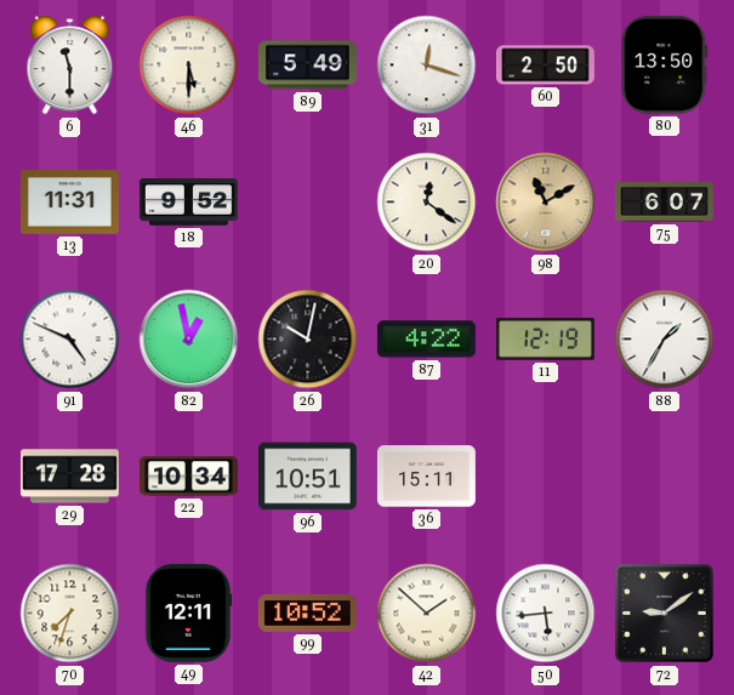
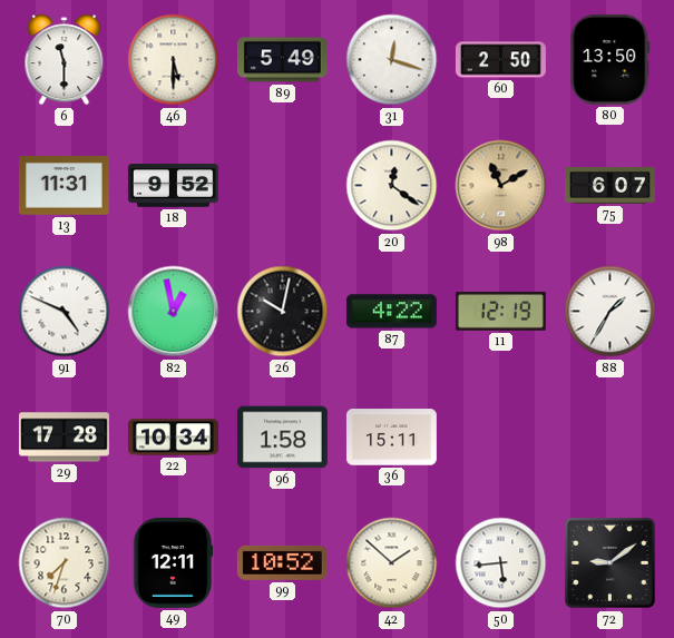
96: 10:51 -> 1:58 (282, 438)
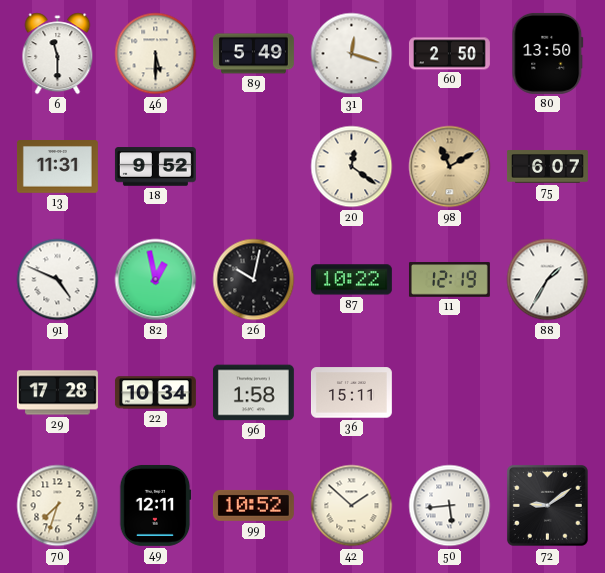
87: 4:22 -> 10:22 (351, 280)
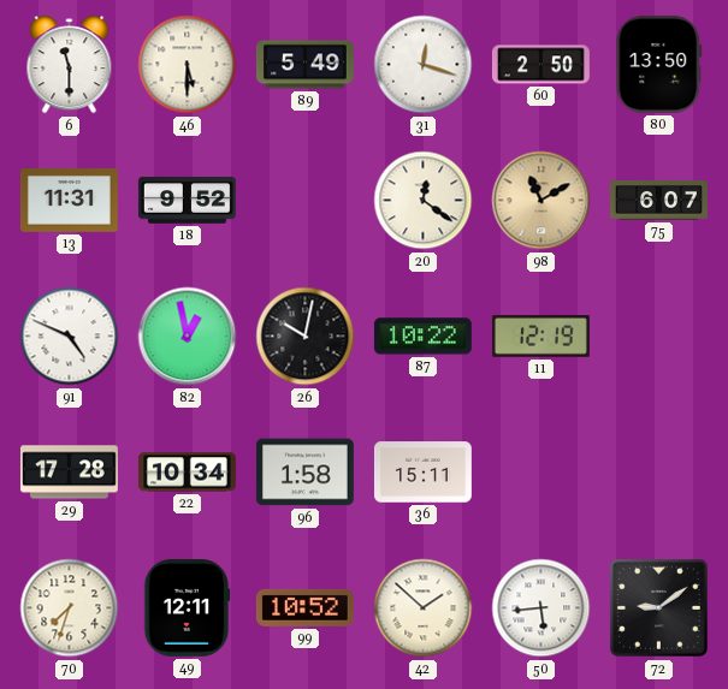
88: 1:35 -> none (548, 280)
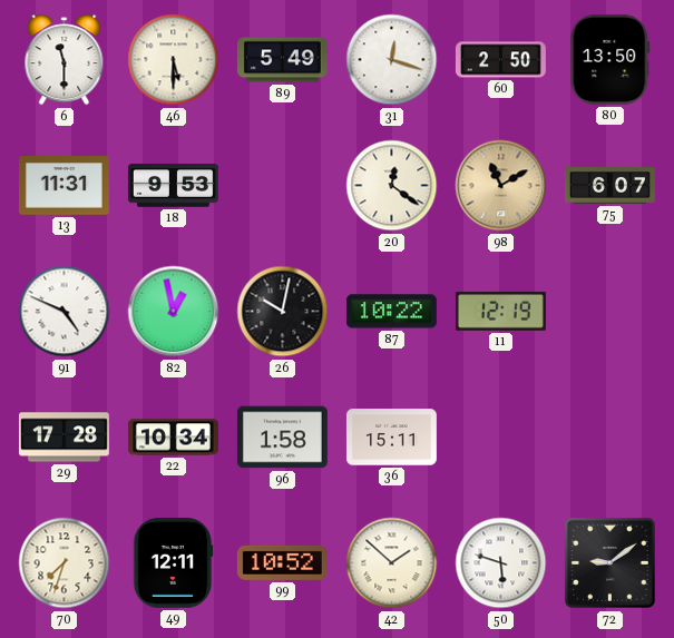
18: 9:52 -> 9:53 (173, 186)
50: 5:44 -> 5:48 (501, 563)
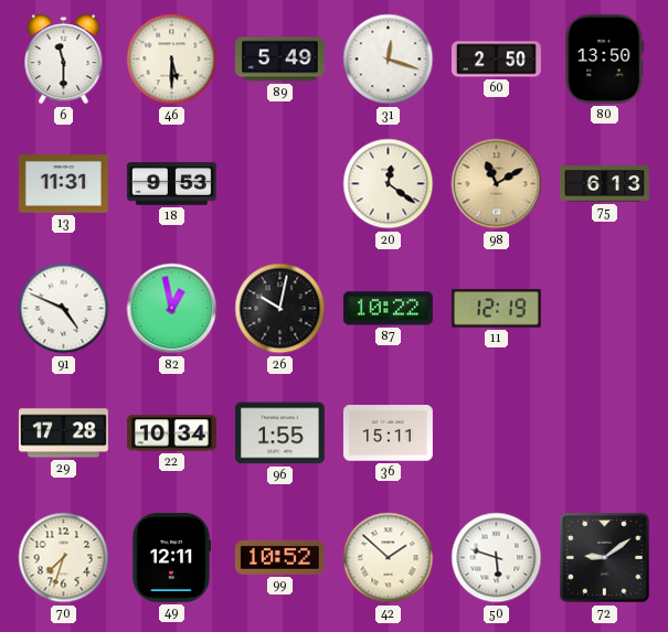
75: 6:07 -> 6:13 (604, 184)
96: 1:58 -> 1:55 (279, 433)
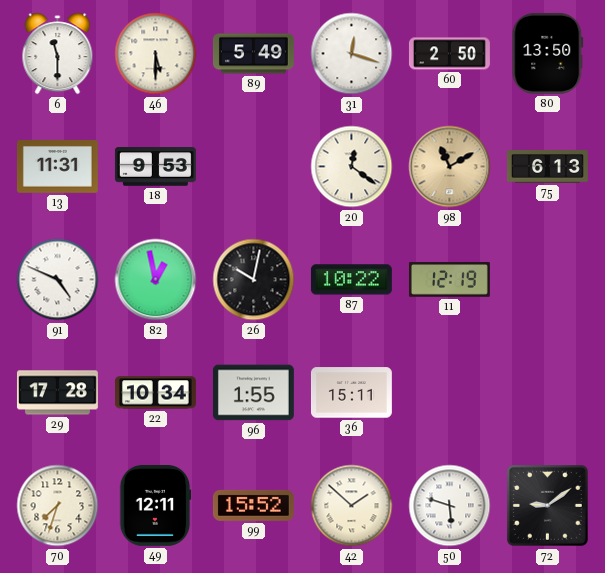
99: 10:52 -> 15:52 (253, 505)
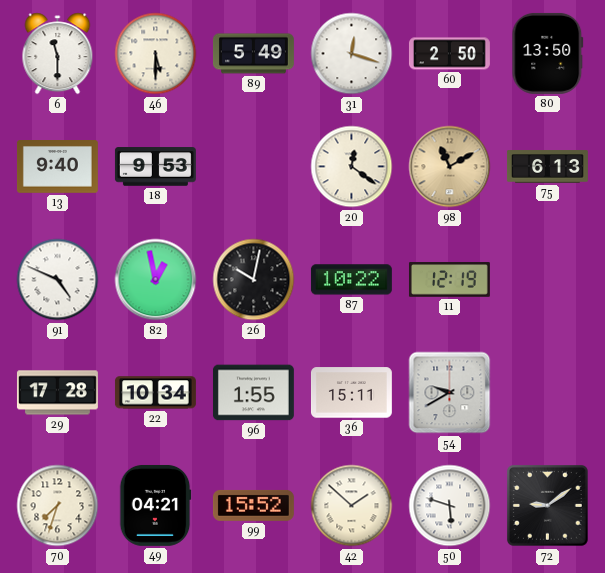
13: 11:31 -> 9:40 (57, 167)
54: none -> 9:40 (450, 393)
49: 12:11 -> 04:21 (155, 505)
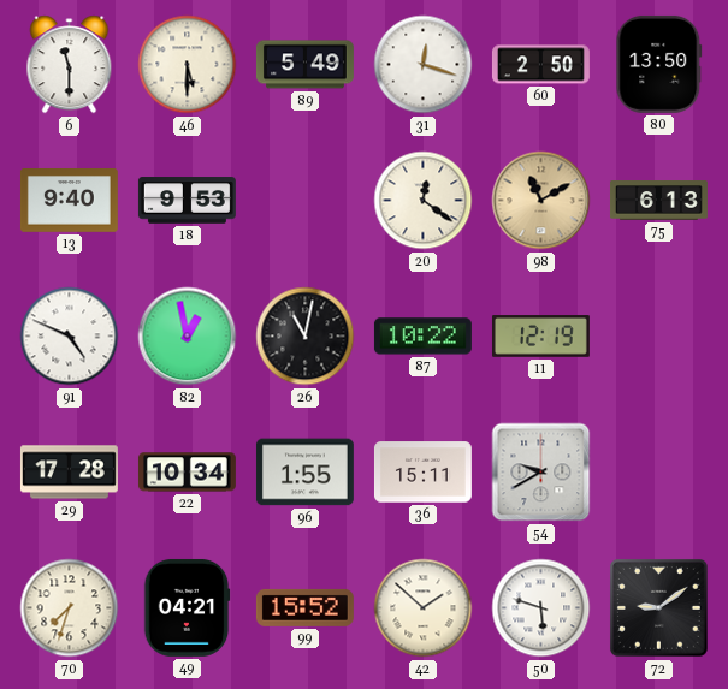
26: 10:02 -> 11:02 (306, 337)
